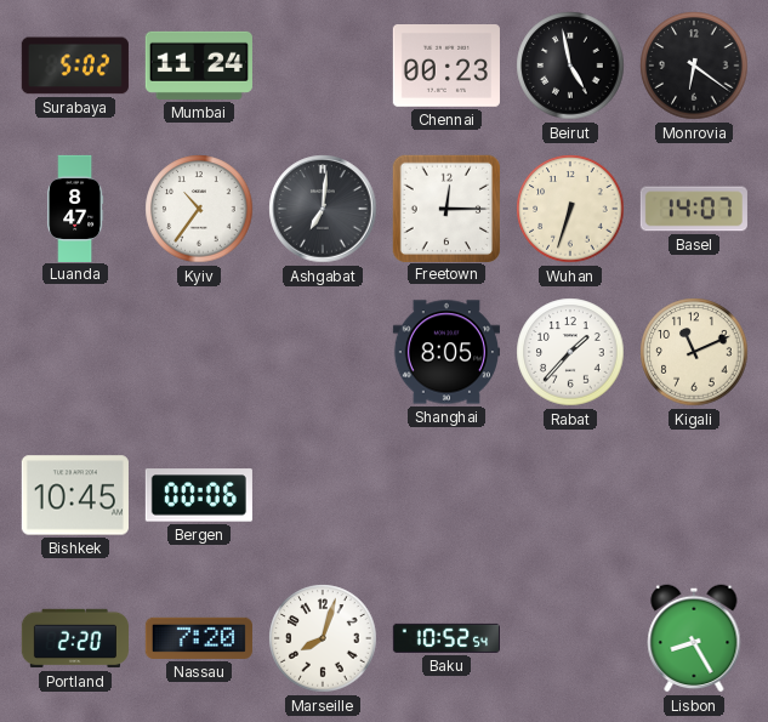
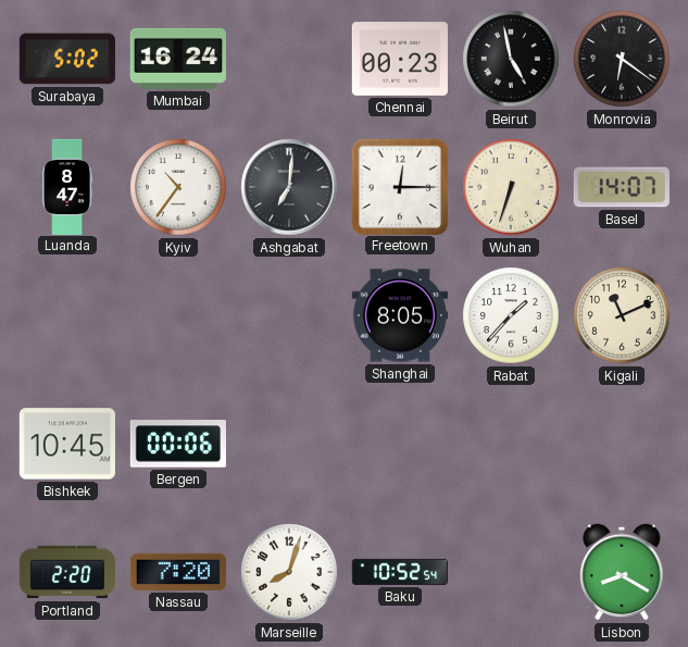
Mumbai: 11:24 -> 16:24 (178, 59)
Lisbon: 8:25 -> 8:20 (622, 572)
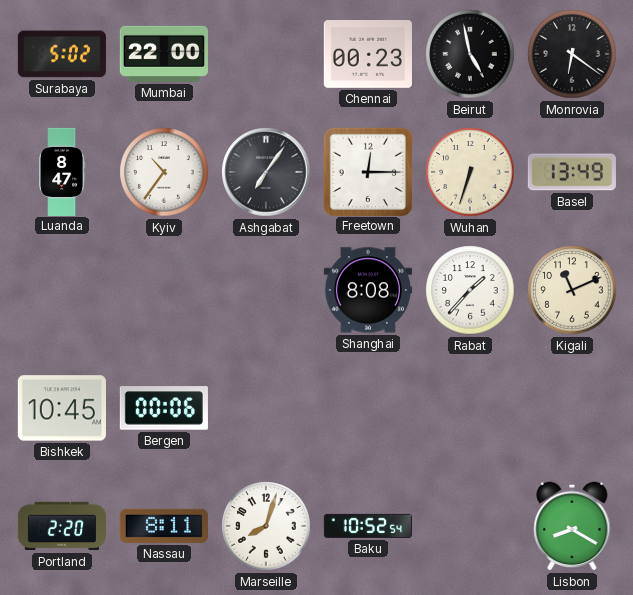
Mumbai: 16:24 -> 22:00 (164, 54)
Ashgabat: 7:01 -> 7:06 (266, 172)
Basel: 14:07 -> 13:49 (572, 172)
Shanghai: 8:05 -> 8:08 (368, 290)
Nassau: 7:20 -> 8:11 (164, 526)
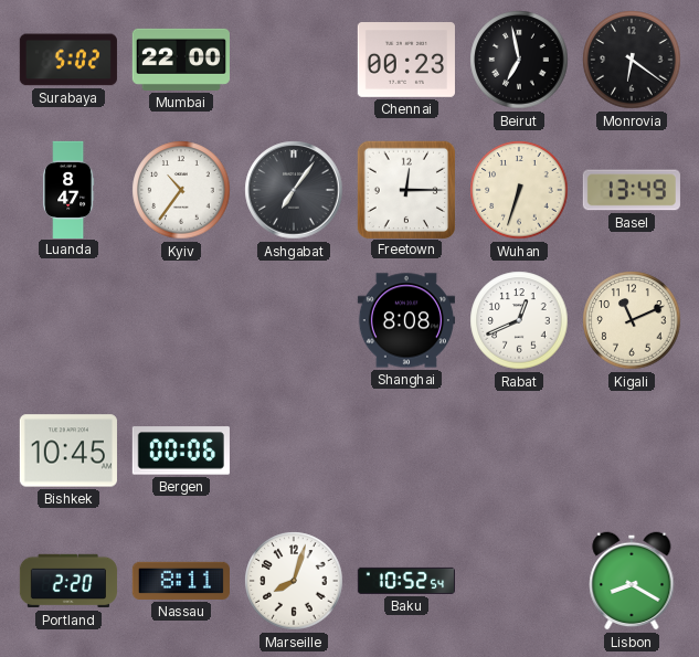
Beirut: 4:58 -> 6:58 (519, 60)
Rabat: 1:37 -> 12:41 (519, 320)
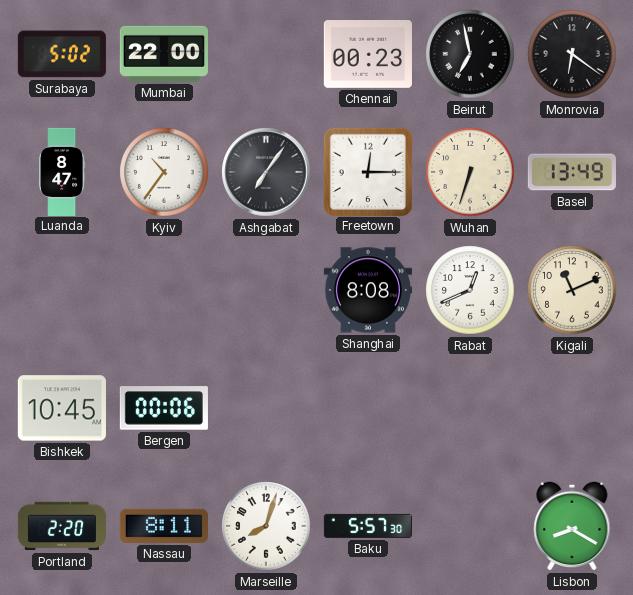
Baku: 10:52 -> 5:57 (367, 526)
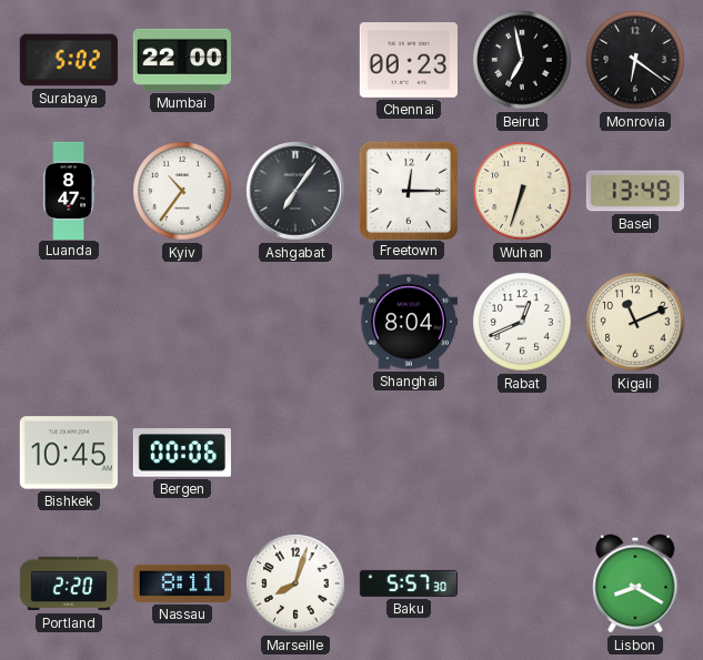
Shanghai: 8:08 -> 8:04 (409, 322)
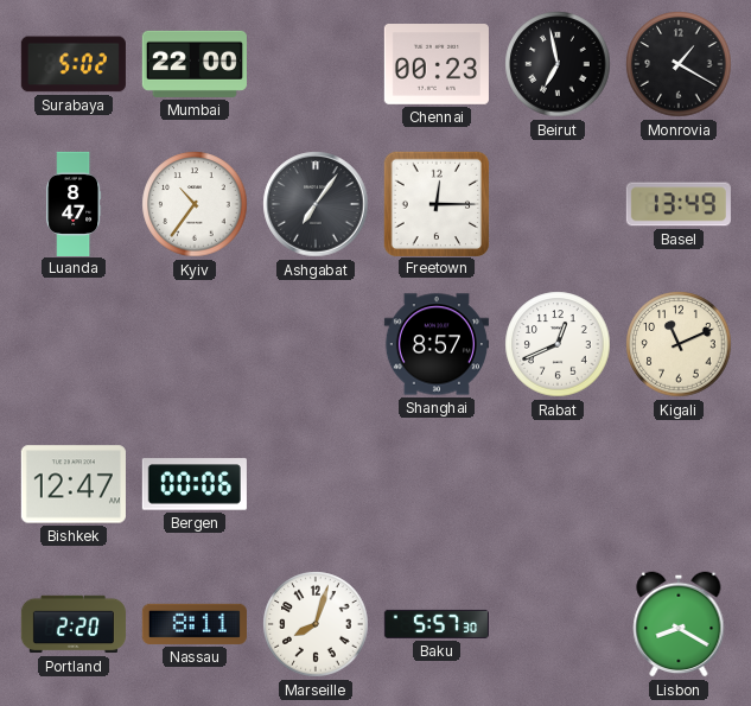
Monrovia: 6:21 -> 1:20 (679, 64)
Wuhan: 6:33 -> none (522, 191)
Shanghai: 8:04 -> 8:57 (437, 344)
Bishkek: 10:45 -> 12:47 (74, 484)
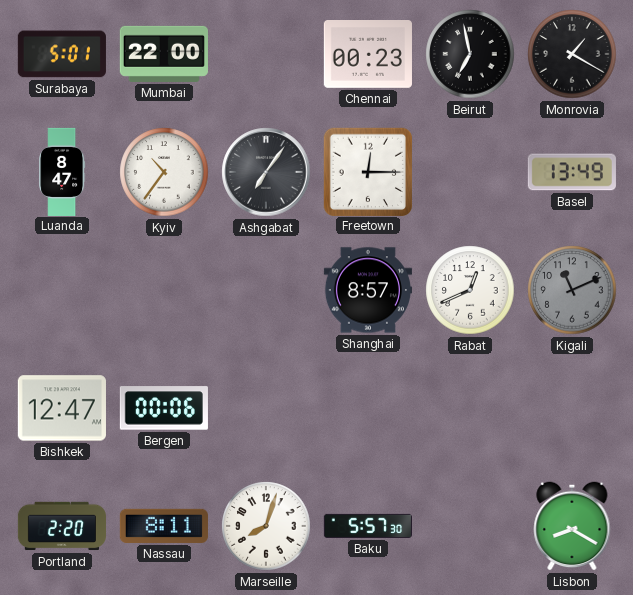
Surabaya: 5:02 -> 5:01 (62, 54)
Kigali dial: cream -> grey (572, 290)
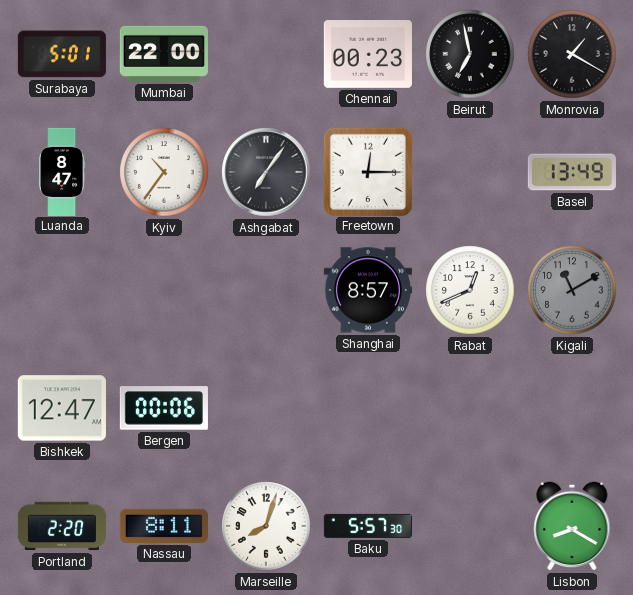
Kigali: 11:11 -> 11:10 (572, 290)
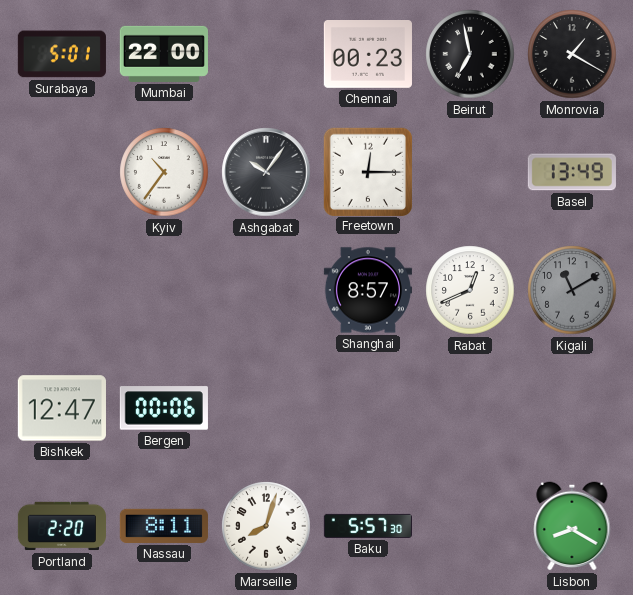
Luanda: 8:47 -> none (62, 171)
Ashgabat: 7:06 -> 10:06 (266, 172)
